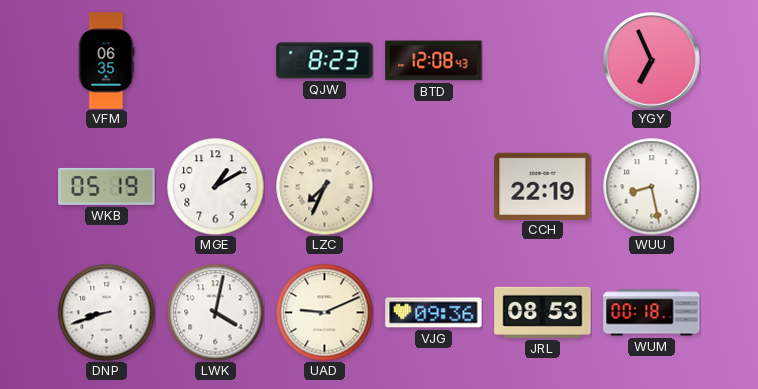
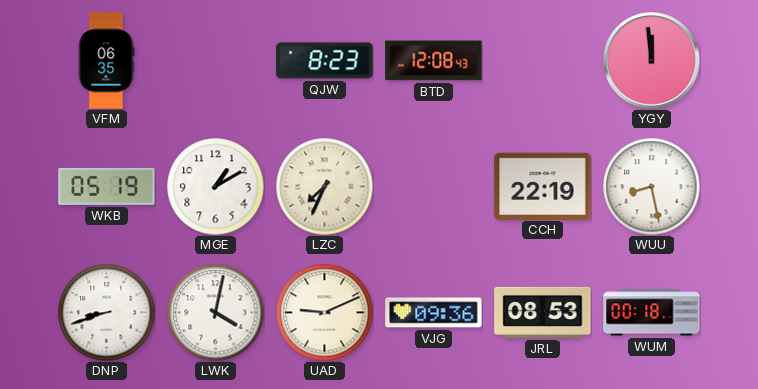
YGY: 6:56 -> 11:59 (652, 61)
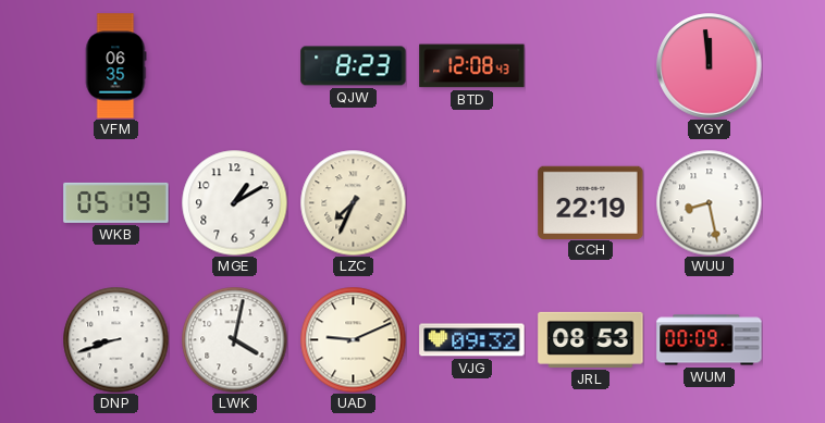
VJG: 09:36 -> 09:32 (472, 340)
WUM: 00:18 -> 00:09 (710, 340)
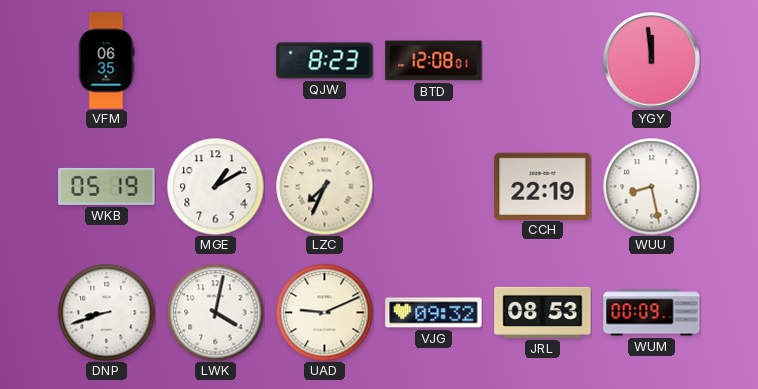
BTD: 12:08:43 -> 12:08:01 (434, 61)
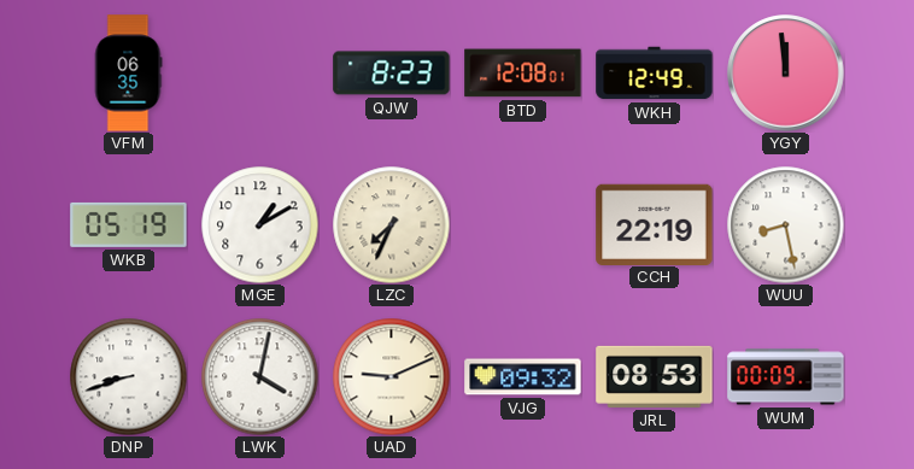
WKH: none -> 12:49 (655, 74)
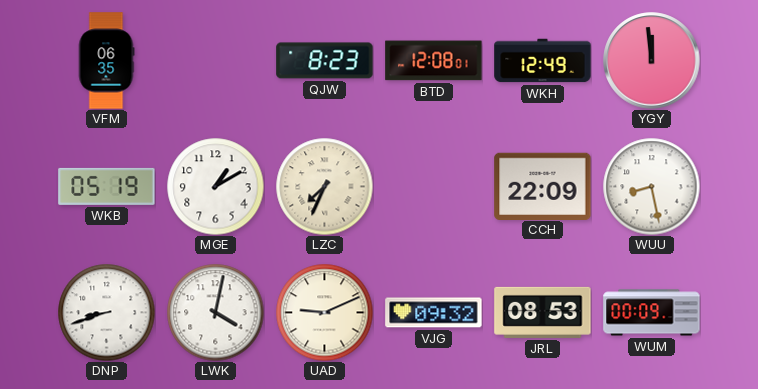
CCH: 22:19 -> 22:09 (543, 186)
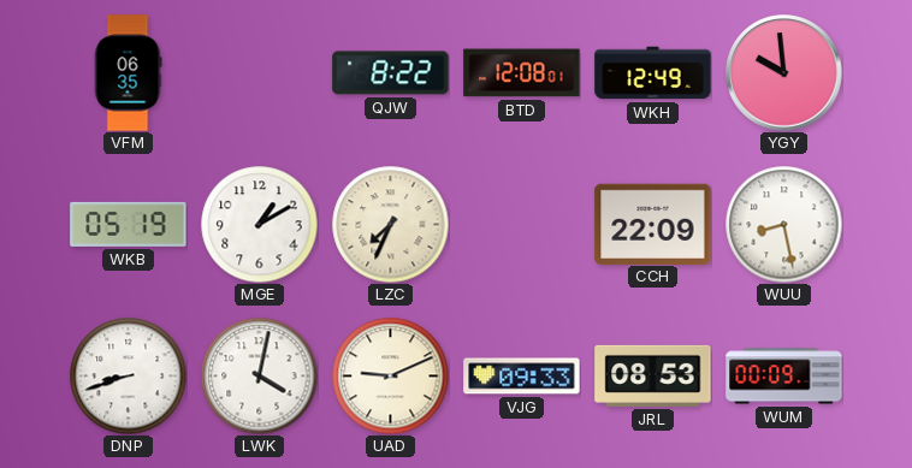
QJW: 8:23 -> 8:22 (391, 73)
YGY: 11:59 -> 9:59 (784, 73)
VJG: 09:32 -> 09:33 (522, 377)
